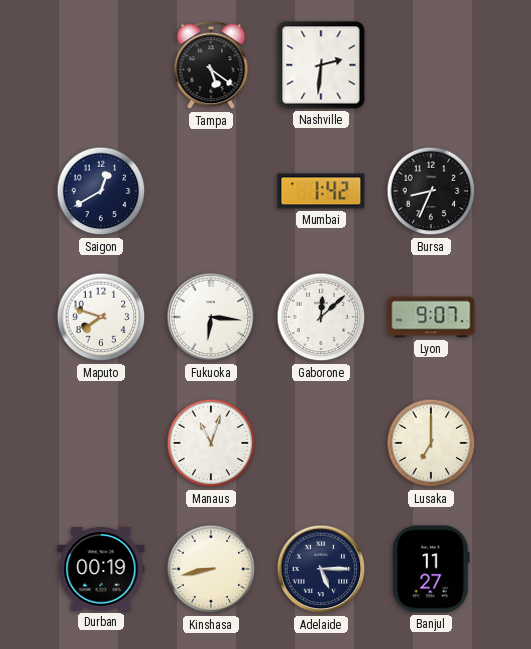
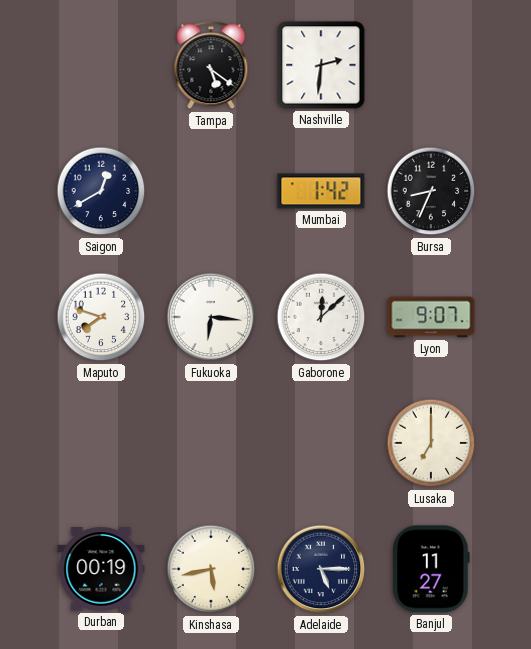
Manaus: 11:03 -> none (211, 443)
Kinshasa: 8:43 -> 5:43 (211, 569)
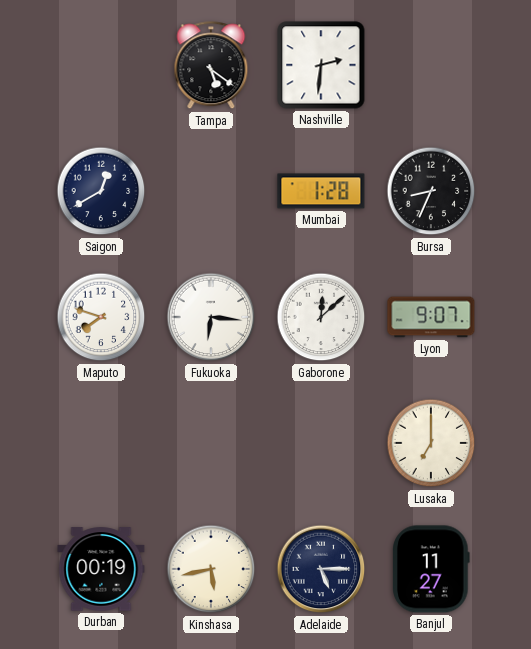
Mumbai: 1:42 -> 1:28 (321, 191)
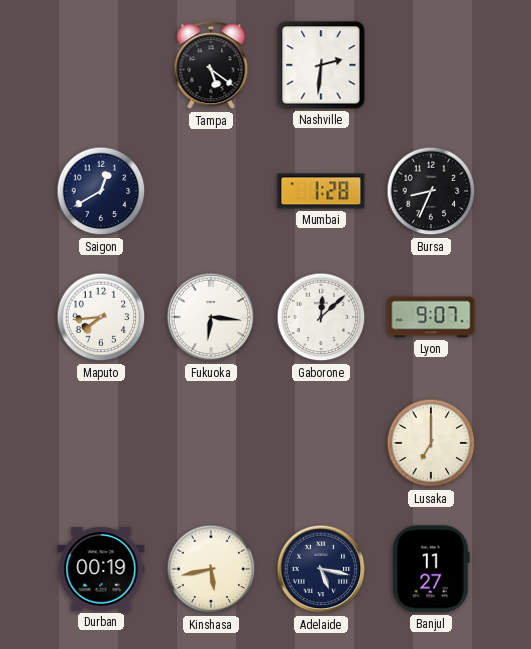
Maputo: 7:48 -> 7:44 (101, 317)
Adelaide: 5:15 -> 5:17 (321, 569)
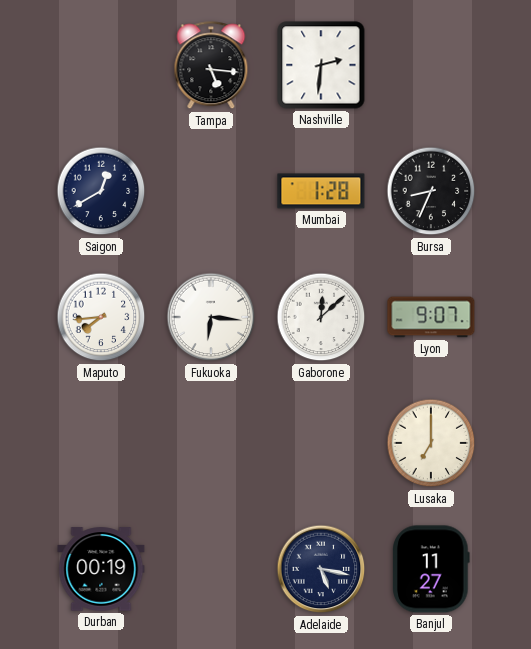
Tampa: 5:21 -> 5:16 (211, 66)
Kinshasa: 5:43 -> none (211, 569)
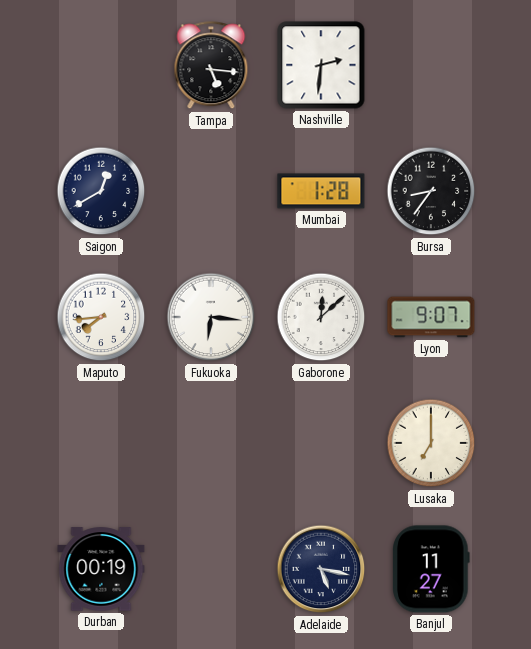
Bursa: 8:34 -> 8:36 (431, 191)
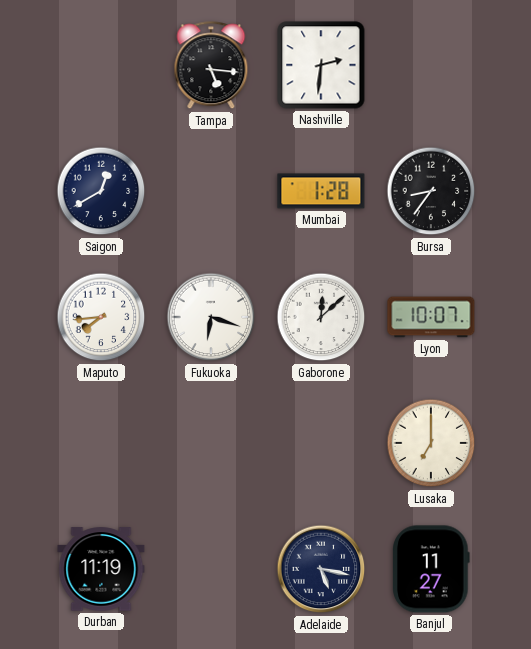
Fukuoka: 6:16 -> 6:18 (211, 317)
Lyon: 9:07 -> 10:07 (431, 317)
Durban: 00:19 -> 11:19 (101, 569)
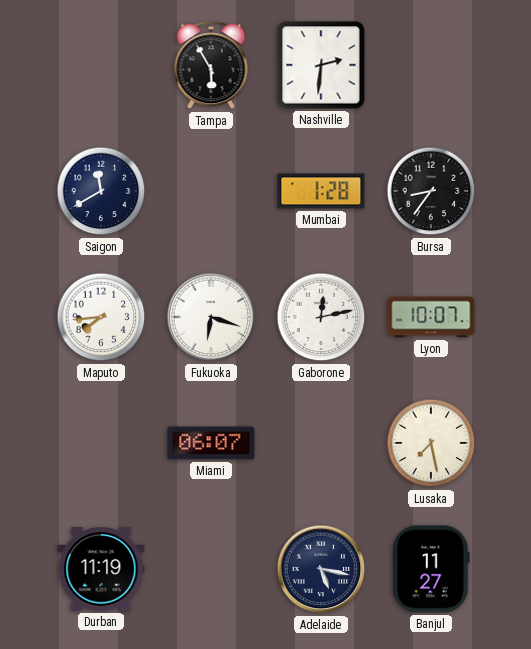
Tampa: 5:16 -> 5:55 (211, 66)
Saigon: 12:40 -> 11:40 (101, 191)
Gaborone: 12:08 -> 12:13 (321, 317)
Miami: none -> 06:07 (211, 443)
Lusaka: 7:00 -> 7:28 (431, 443)
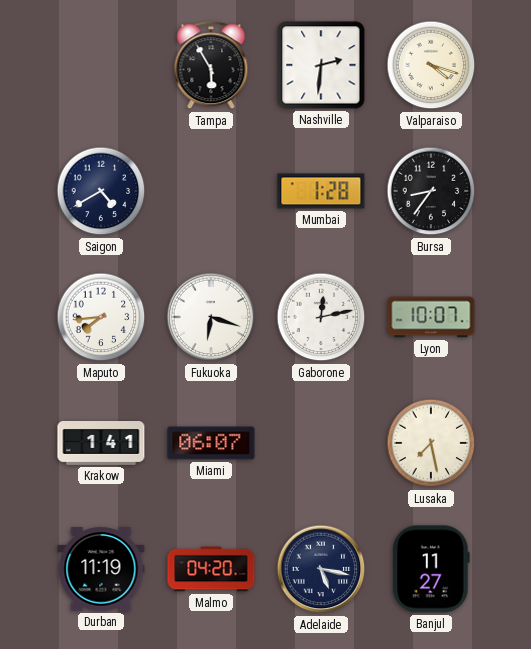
Valparaiso: none -> 4:18 (431, 65)
Saigon: 11:40 -> 4:40 (101, 191)
Krakow: none -> 1:41 (101, 444)
Malmo: none -> 04:20 (211, 569)
